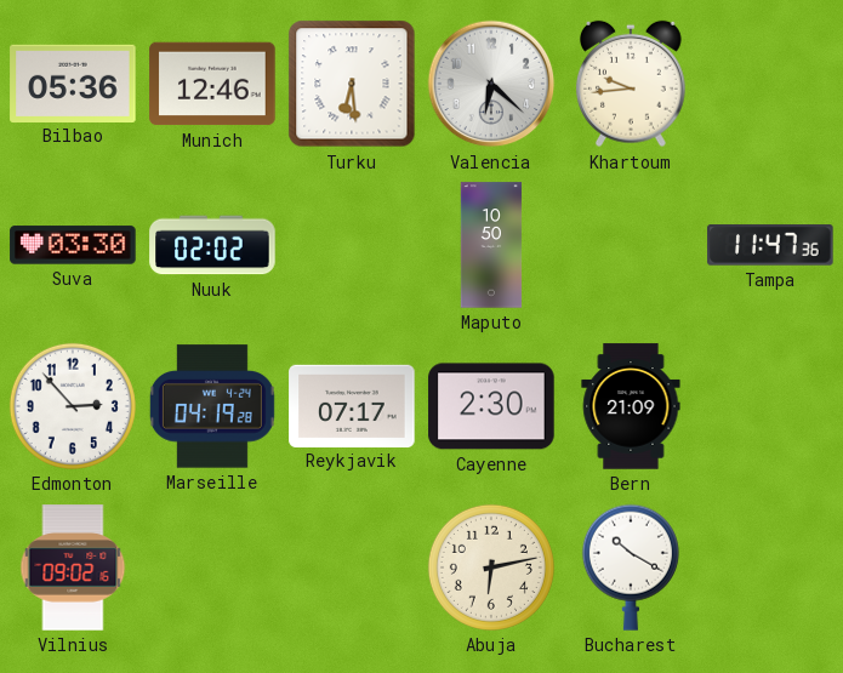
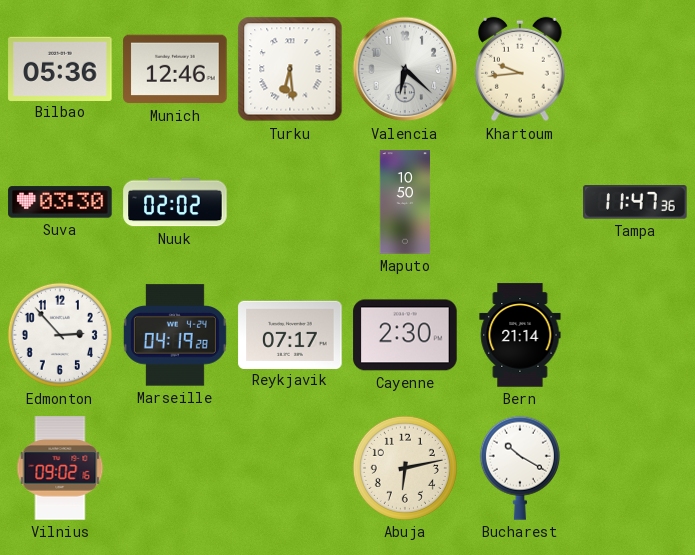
Bern: 21:09 -> 21:14 (520, 335)
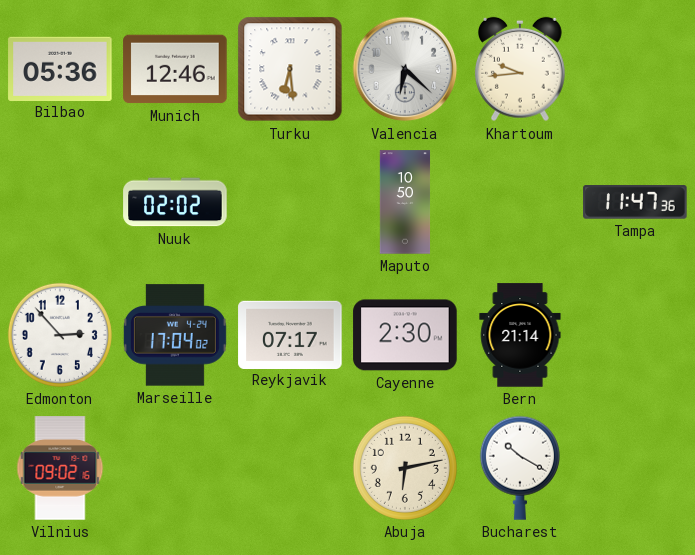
Suva: 03:30 -> none (60, 202)
Marseille: 04:19 -> 17:04 (175, 335)
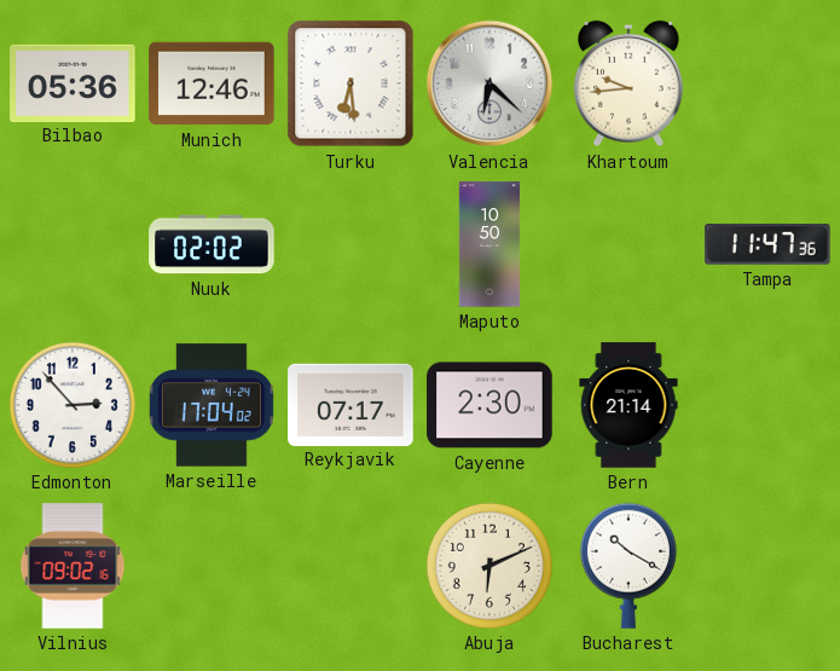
Abuja: 6:13 -> 6:11 (489, 566)
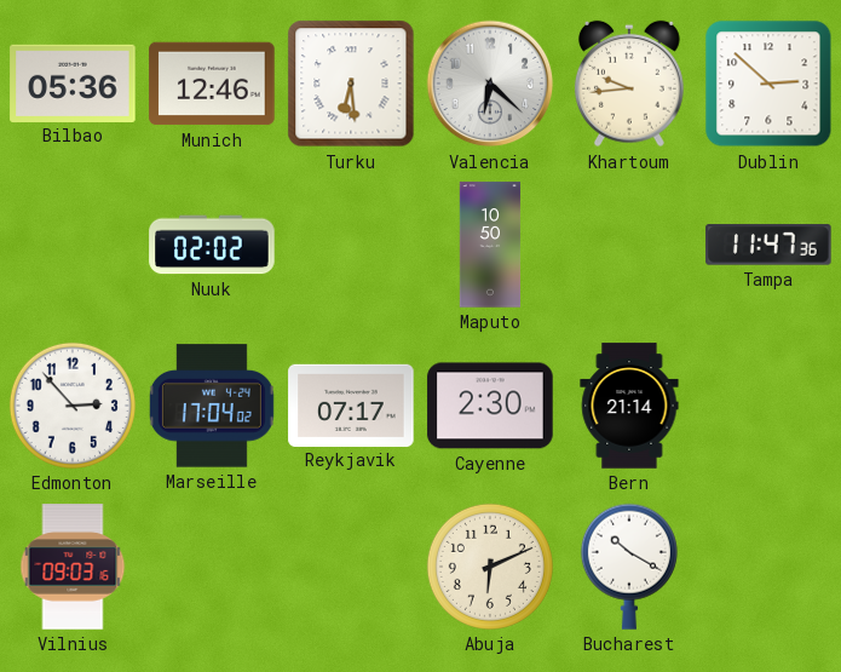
Dublin: none -> 2:52 (768, 84)
Vilnius: 09:02 -> 09:03 (73, 567)
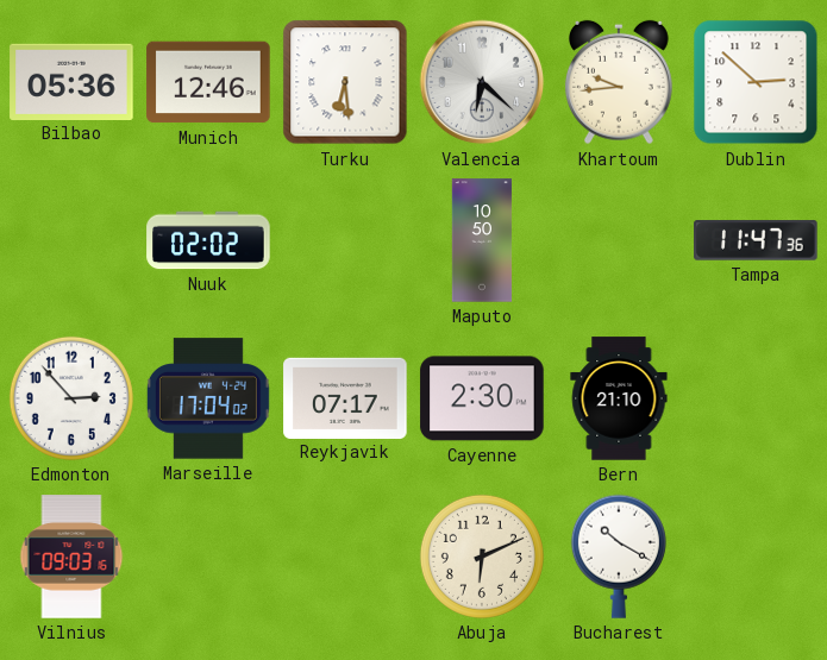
Bern: 21:14 -> 21:10 (619, 398)
